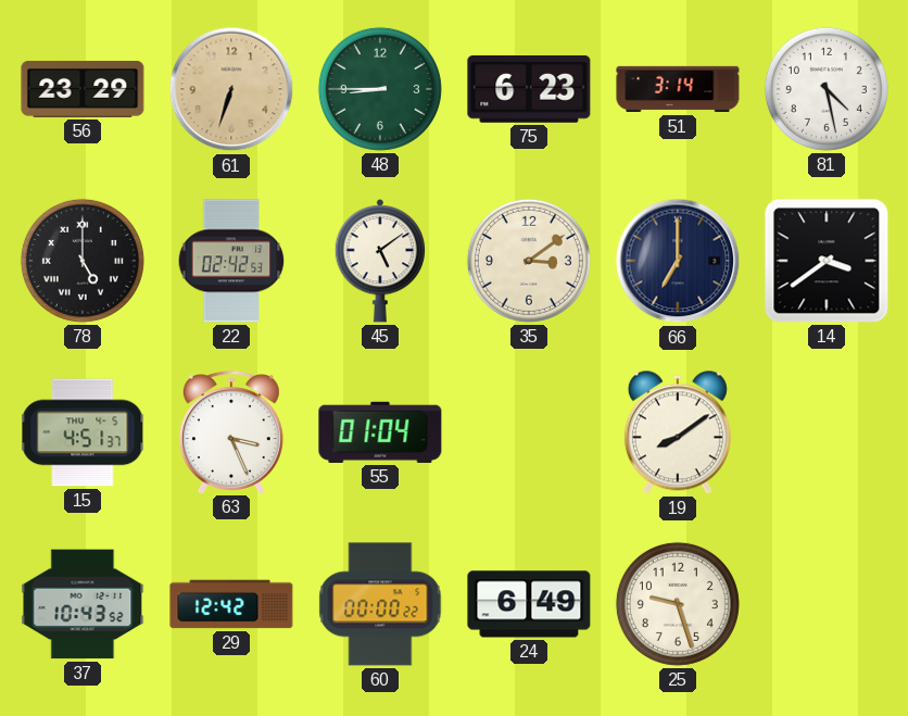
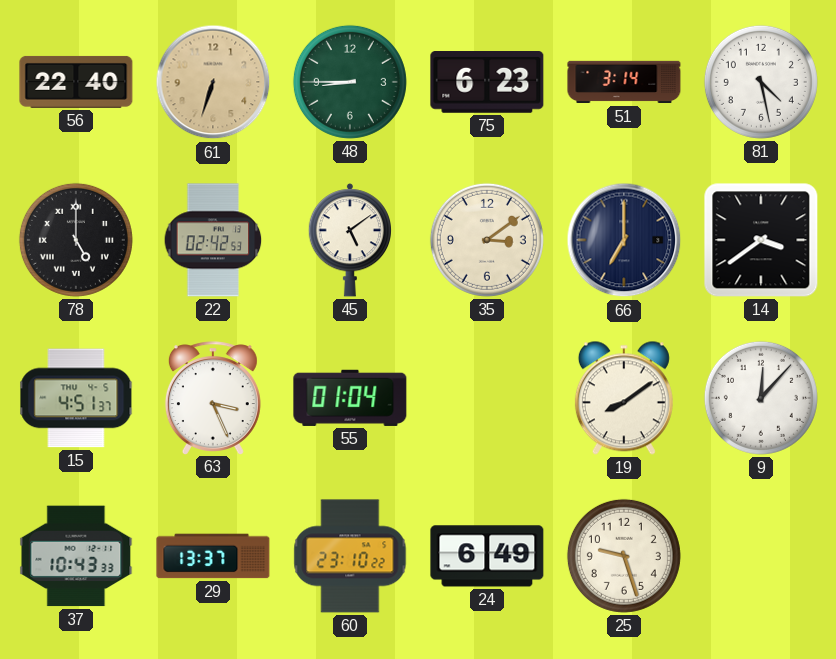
56: 23:29 -> 22:40 (76, 82)
9: none -> 12:07 (761, 398)
37: 10:43:52 -> 10:43:33 (76, 556)
29: 12:42 -> 13:37 (213, 556)
60: 00:00 -> 23:10 (350, 556)
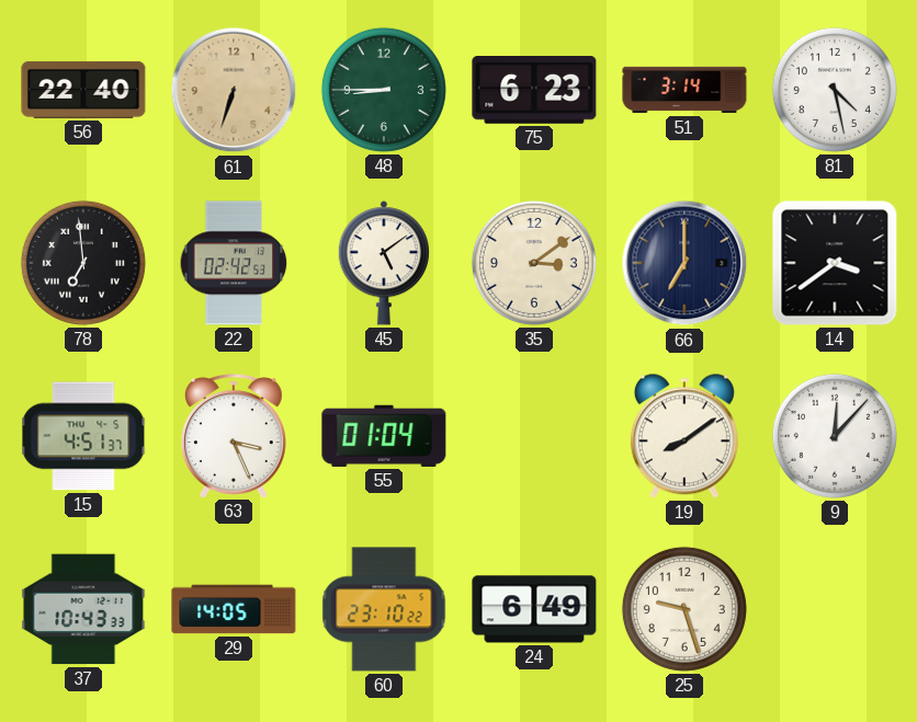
78: 5:00 -> 6:59 (83, 263)
29: 13:37 -> 14:05 (234, 609)
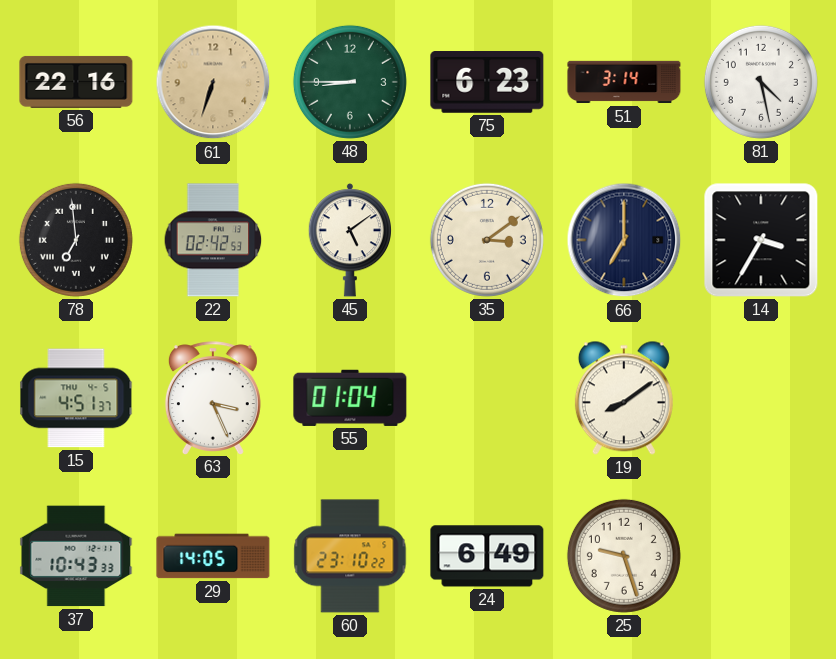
56: 22:40 -> 22:16 (76, 82)
14: 3:39 -> 3:35 (761, 240)
9: 12:07 -> none (835, 436)
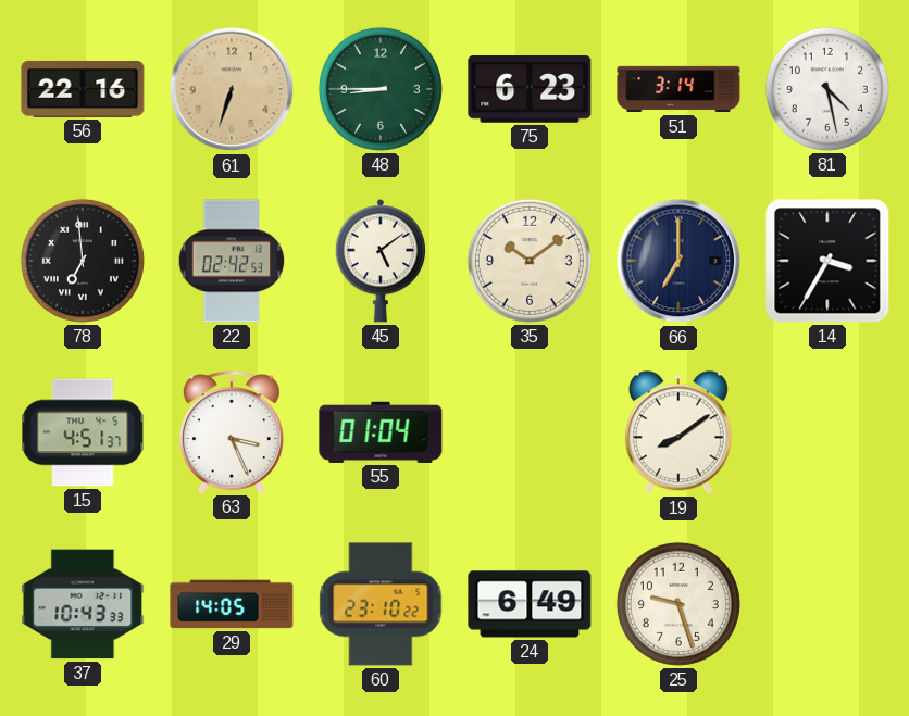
35: 3:09 -> 10:09 (530, 261)
